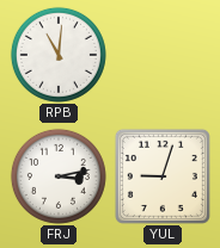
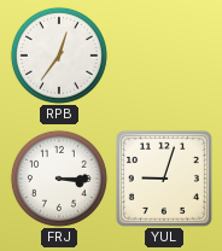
RPB: 11:01 -> 12:36 (59, 56)
FRJ: 3:13 -> 3:15 (59, 179)
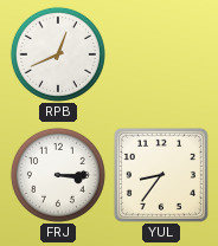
RPB: 12:36 -> 12:41 (58, 54)
YUL: 9:03 -> 8:36 (161, 175)
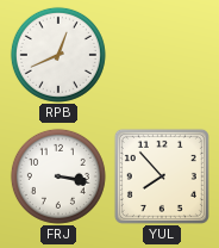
FRJ: 3:15 -> 3:17 (58, 176)
YUL: 8:36 -> 7:53 (162, 176)
